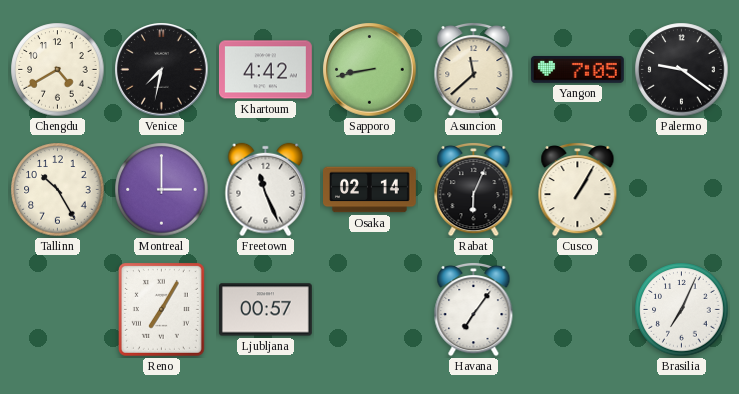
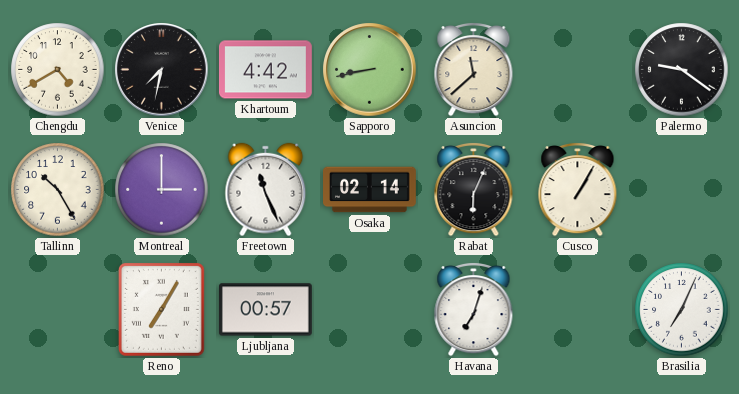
Yangon: 7:05 -> none (577, 69)
Havana: 7:06 -> 7:03 (474, 309)
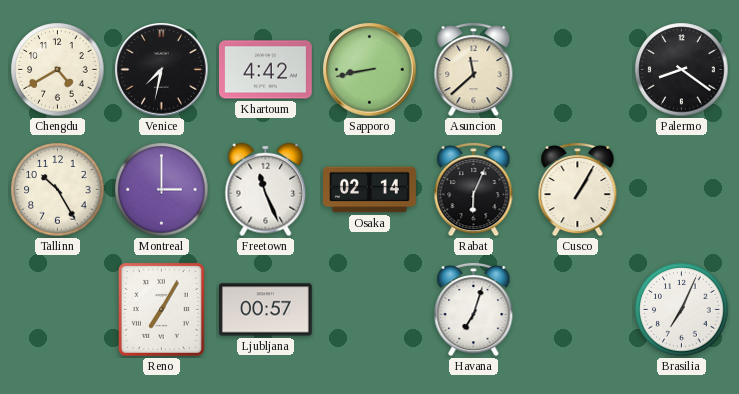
Palermo: 9:21 -> 8:21 (682, 70)
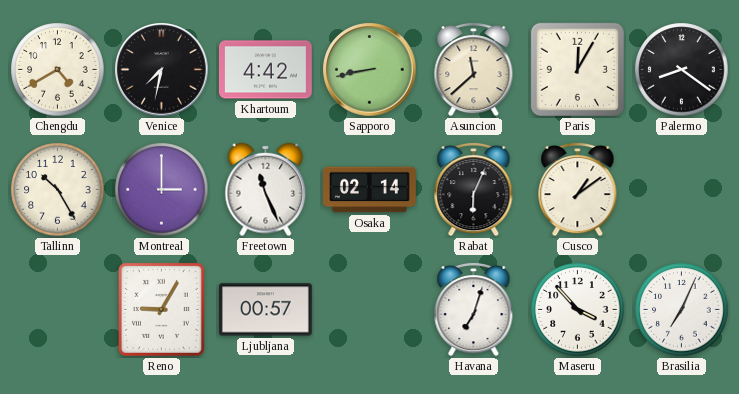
Paris: none -> 12:05 (577, 69)
Cusco: 1:05 -> 1:09 (578, 189)
Reno: 7:05 -> 9:05 (161, 309)
Maseru: none -> 3:53 (578, 310)
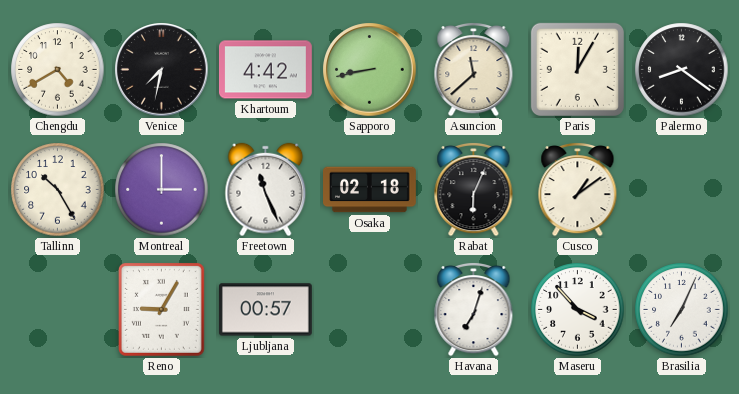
Osaka: 02:14 -> 02:18 (370, 190)
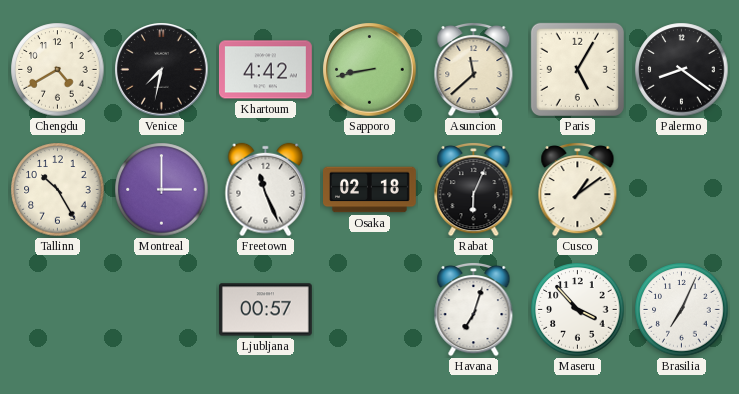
Paris: 12:05 -> 5:05 (577, 69)
Reno: 9:05 -> none (161, 309)
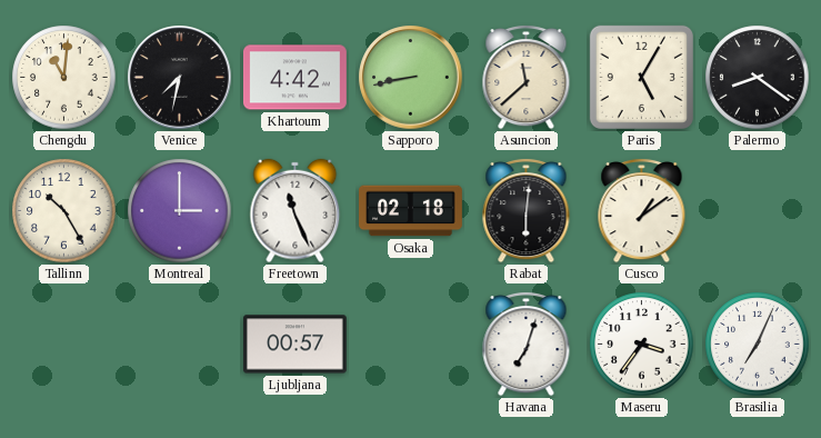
Chengdu: 4:40 -> 11:01 (64, 78)
Rabat: 6:04 -> 6:01 (527, 210)
Maseru: 3:53 -> 3:36 (642, 345)
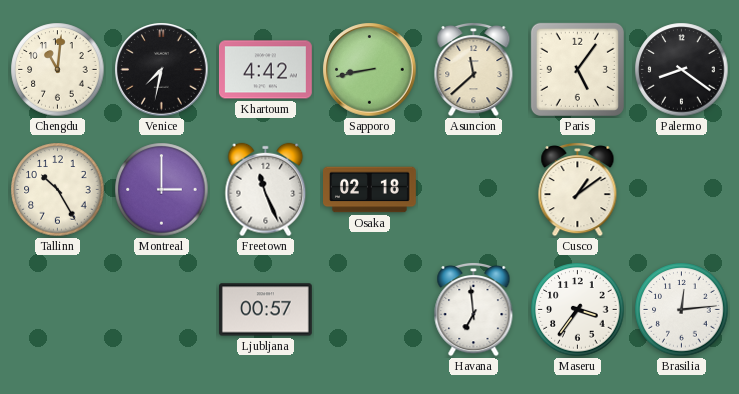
Paris: 5:05 -> 5:06 (577, 69)
Rabat: 6:01 -> none (527, 210)
Havana: 7:03 -> 6:59 (474, 309)
Brasilia: 7:04 -> 12:14 (682, 310)
